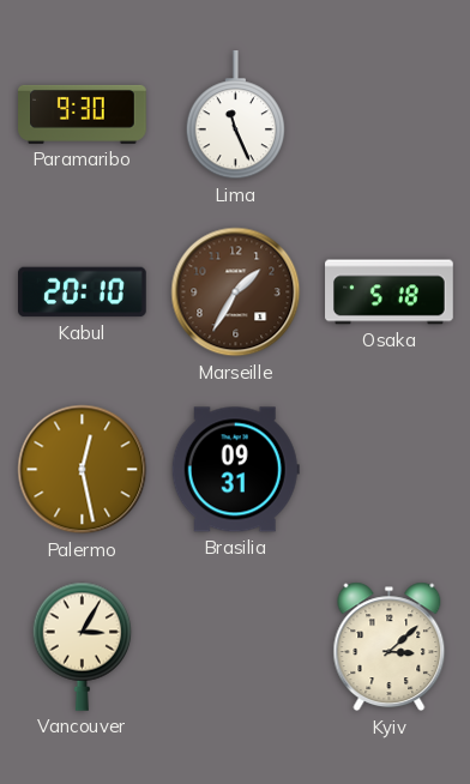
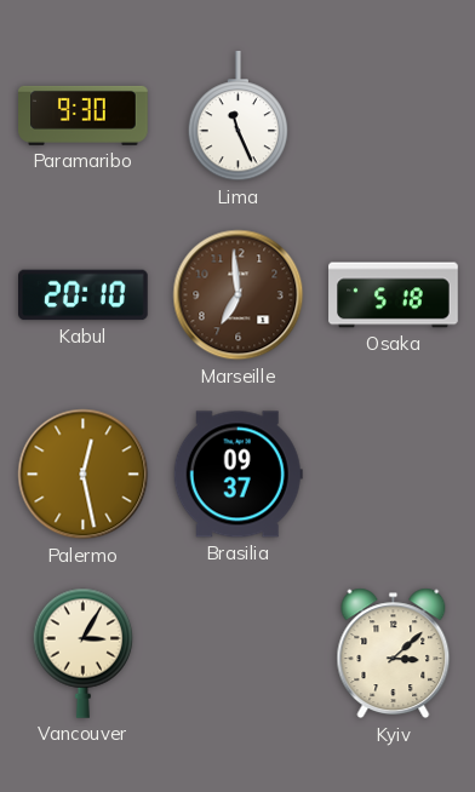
Marseille: 1:35 -> 6:59 (239, 295)
Brasilia: 09:31 -> 09:37 (237, 475)
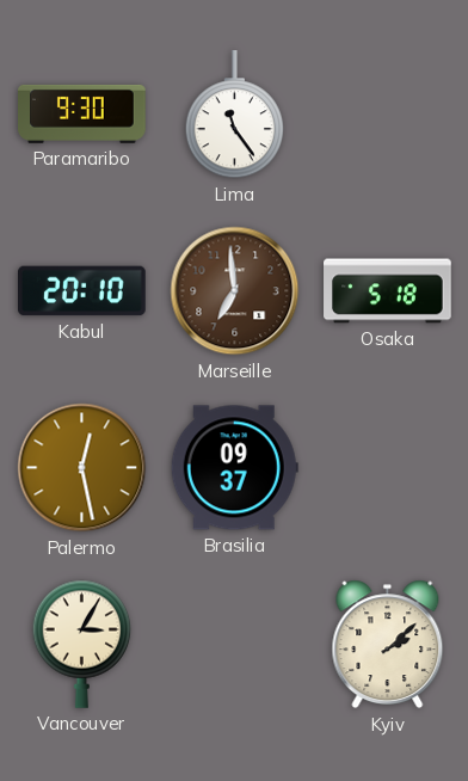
Lima: 11:26 -> 11:24 (235, 116)
Kyiv: 3:08 -> 2:08 (388, 645)
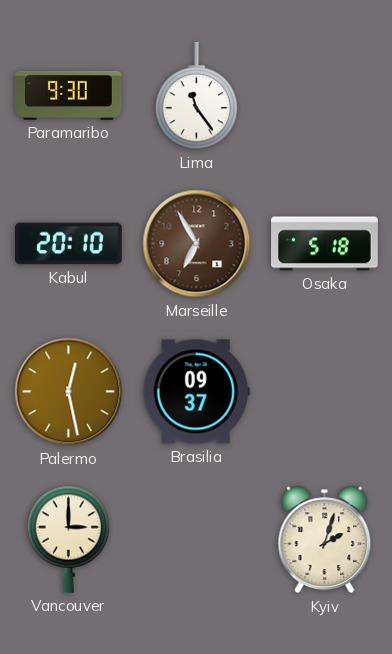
Marseille: 6:59 -> 6:55 (197, 244)
Vancouver: 3:05 -> 3:00 (69, 539)
Kyiv: 2:08 -> 2:03 (325, 540)
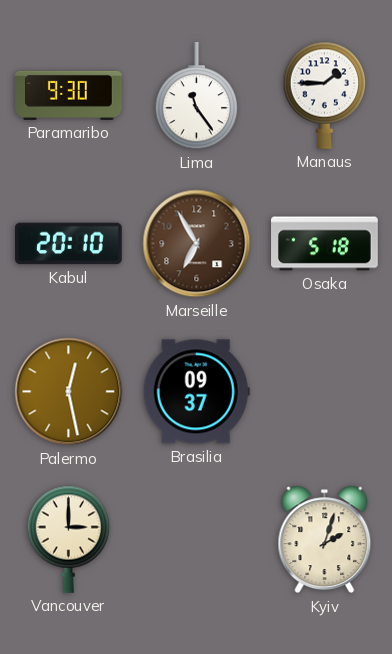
Manaus: none -> 1:45 (325, 95)
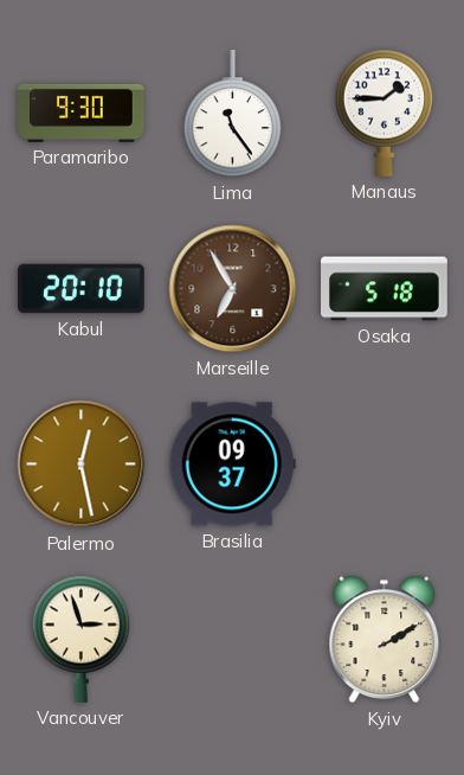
Vancouver: 3:00 -> 2:57 (82, 639)
Kyiv: 2:03 -> 2:10 (385, 640)
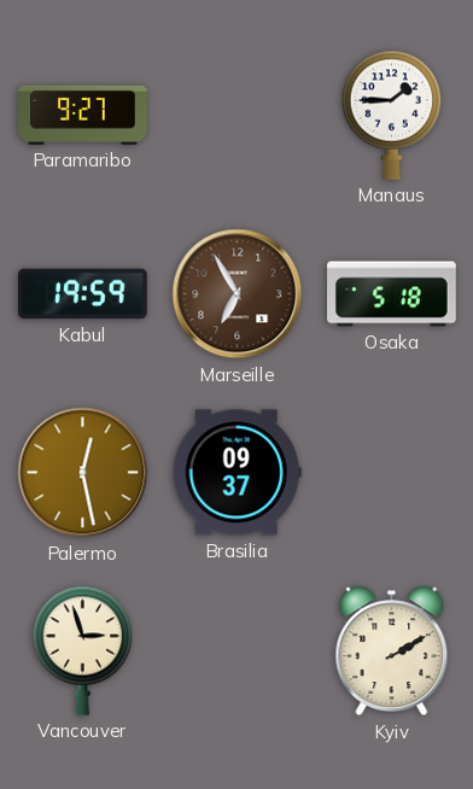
Paramaribo: 9:30 -> 9:27 (83, 115)
Lima: 11:24 -> none (233, 115)
Kabul: 20:10 -> 19:59 (83, 294)
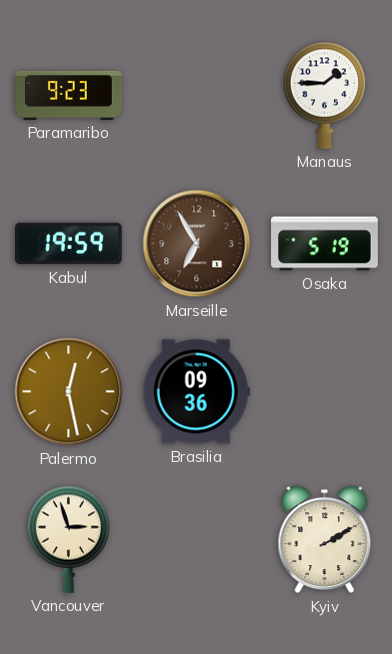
Paramaribo: 9:27 -> 9:23 (69, 95)
Osaka: 5:18 -> 5:19 (325, 244)
Brasilia: 09:37 -> 09:36 (196, 392)
